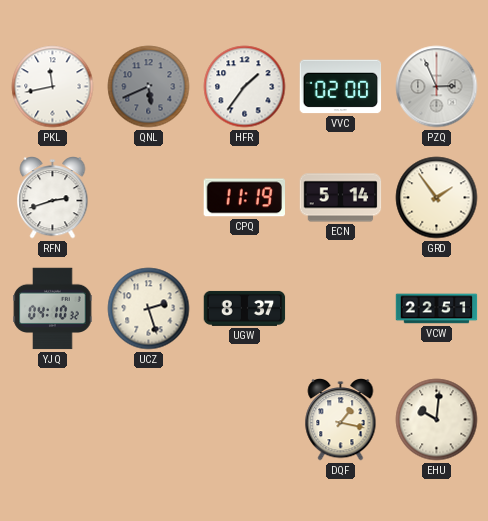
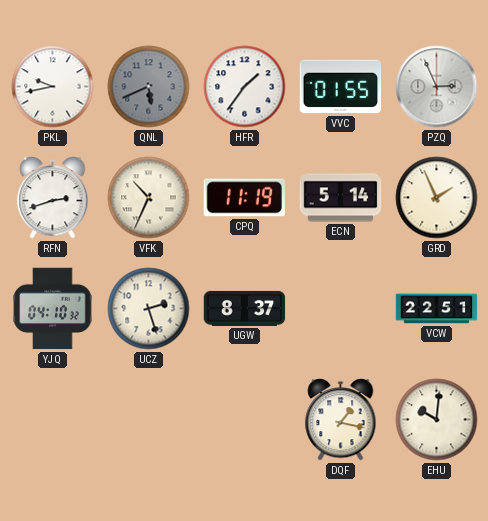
PKL: 11:43 -> 9:43 (53, 87)
VVC: 02:00 -> 01:55 (341, 87)
VFK: none -> 10:34 (149, 198)
GRD: 1:54 -> 1:56 (437, 198)
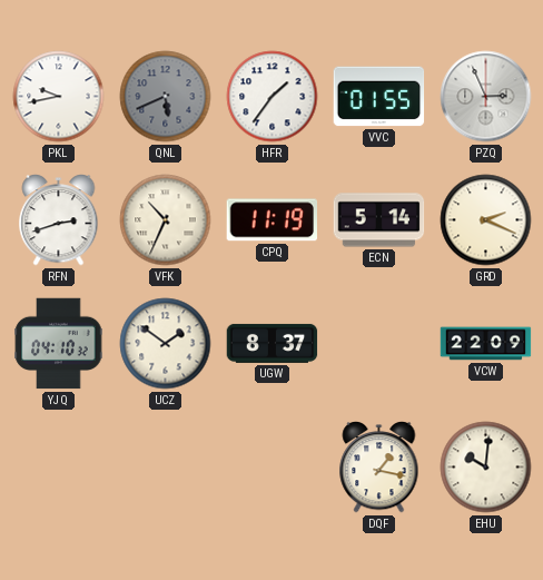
GRD: 1:56 -> 2:19 (486, 220)
UCZ: 2:27 -> 1:51 (166, 344)
VCW: 22:51 -> 22:09 (486, 344)
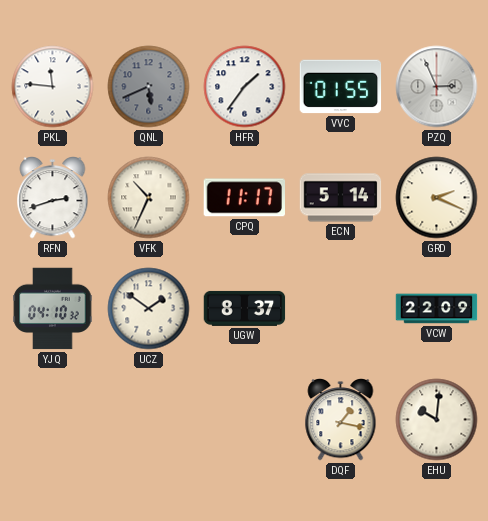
PKL: 9:43 -> 11:46 (53, 87)
CPQ: 11:19 -> 11:17 (244, 198)
